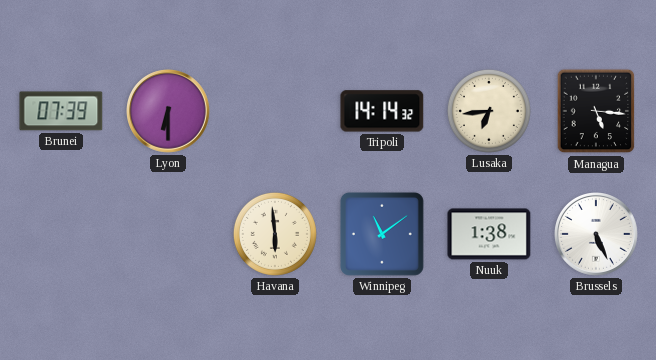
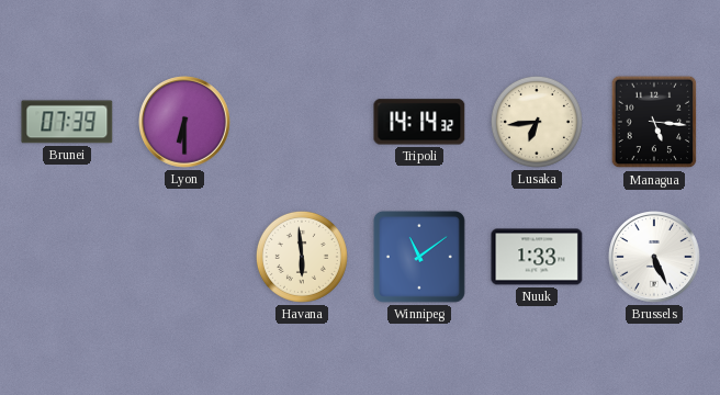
Nuuk: 1:38 -> 1:33 (537, 257)
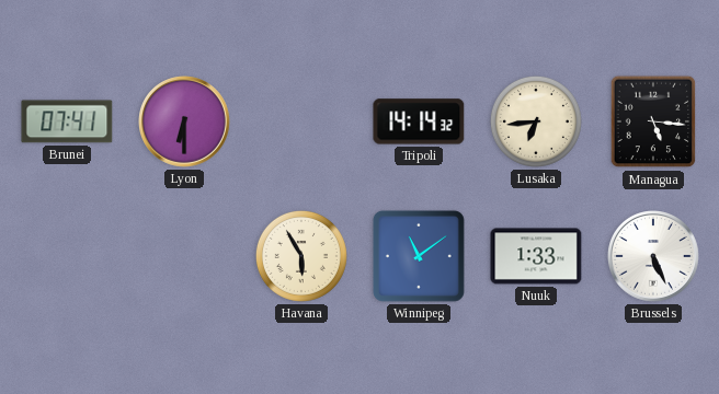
Brunei: 07:39 -> 07:41 (67, 121)
Havana: 5:59 -> 5:55 (301, 256)
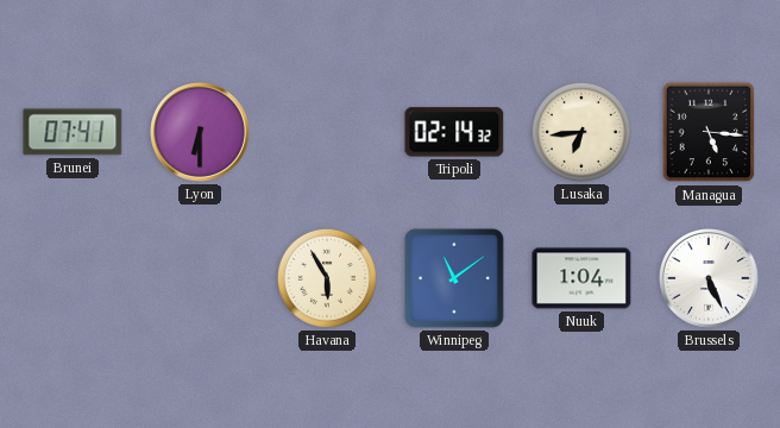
Tripoli: 14:14 -> 02:14 (454, 132)
Nuuk: 1:33 -> 1:04 (581, 278)
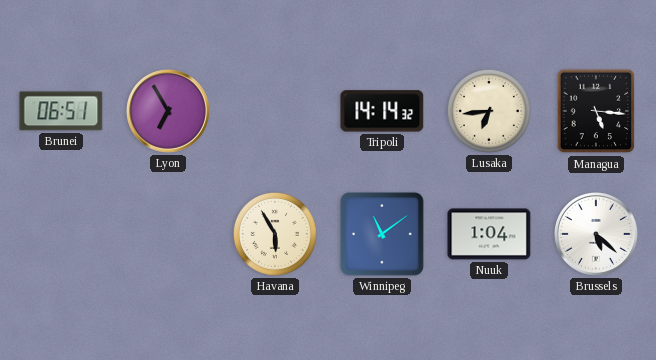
Brunei: 07:41 -> 06:51 (61, 111)
Lyon: 6:30 -> 6:55 (169, 112)
Tripoli: 02:14 -> 14:14 (382, 111)
Brussels: 5:26 -> 5:22 (597, 235)
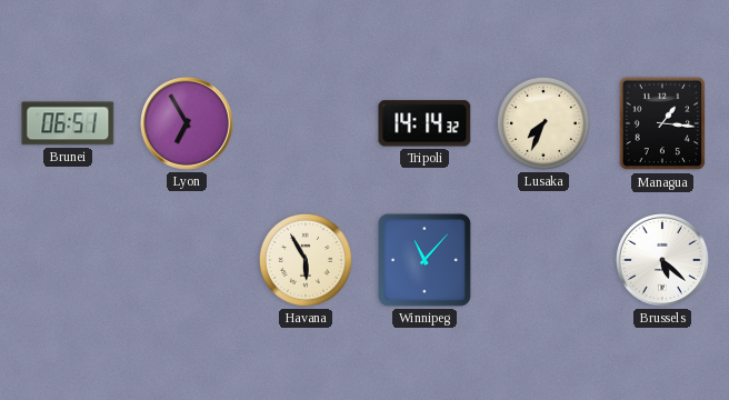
Lusaka: 6:44 -> 7:34 (543, 123)
Managua: 5:16 -> 1:16 (662, 123)
Winnipeg: 11:09 -> 11:07 (425, 260)
Nuuk: 1:04 -> none (489, 234)
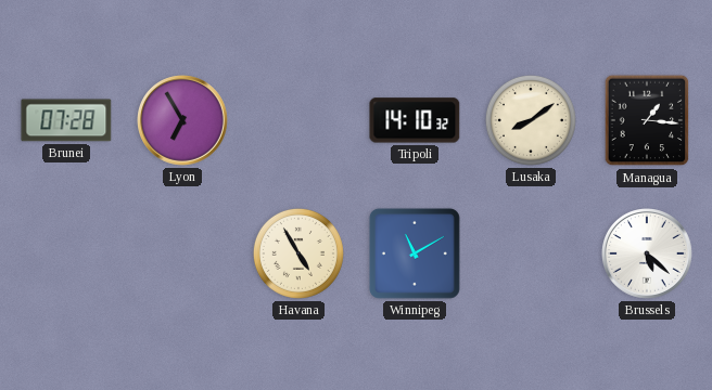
Brunei: 06:51 -> 07:28 (66, 120)
Tripoli: 14:14 -> 14:10 (415, 120)
Lusaka: 7:34 -> 8:09 (531, 120)
Havana: 5:55 -> 4:55 (298, 253)
Winnipeg: 11:07 -> 11:10 (415, 253)
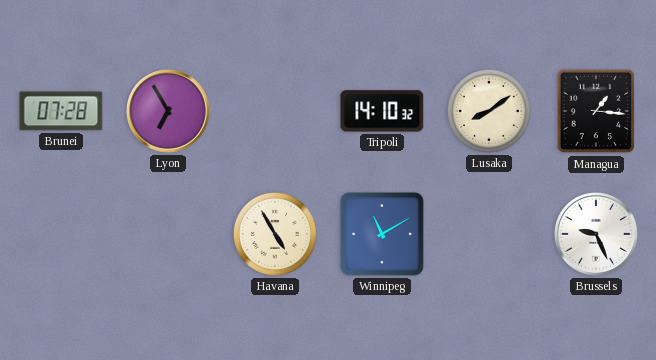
Brussels: 5:22 -> 9:26 (597, 235)
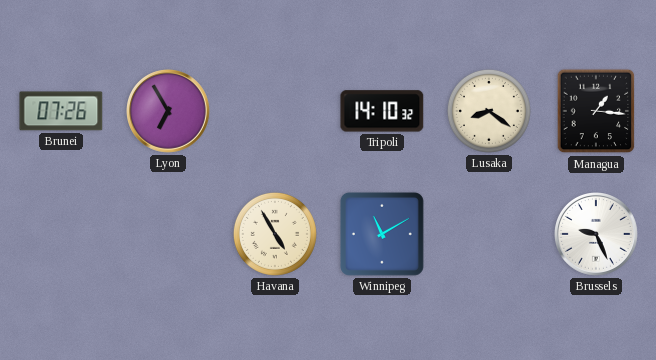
Brunei: 07:28 -> 07:26 (61, 111)
Lusaka: 8:09 -> 8:21 (489, 111)
